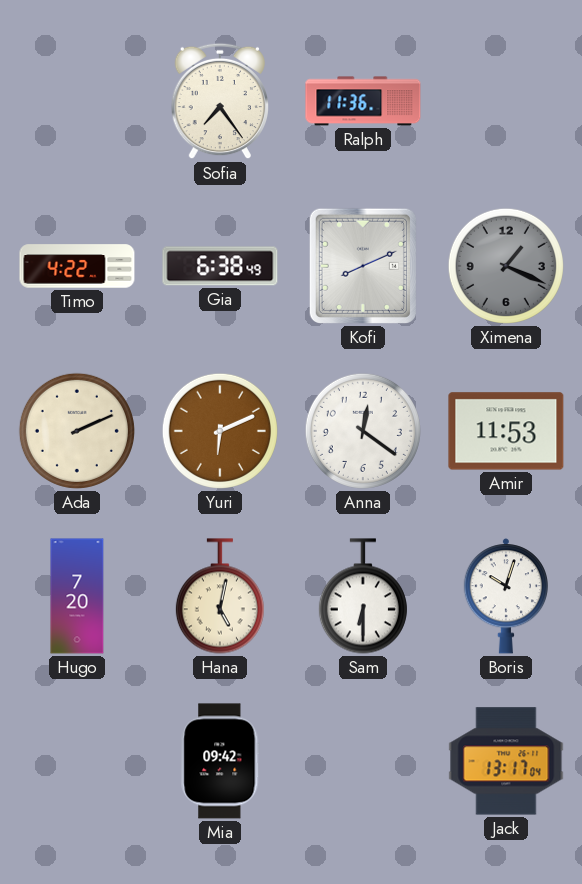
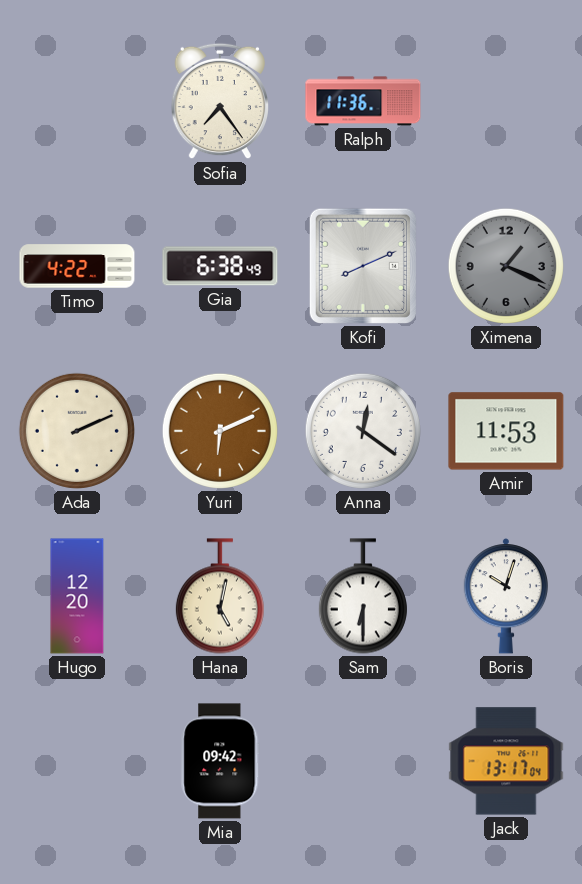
Hugo: 7:20 -> 12:20 (77, 596)
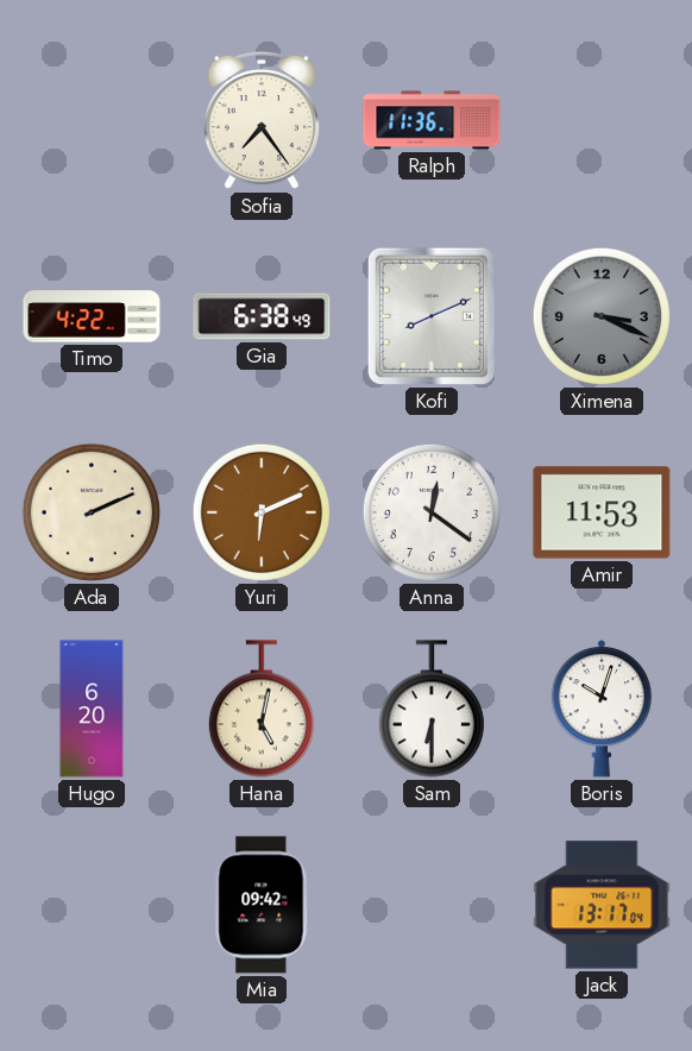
Ximena: 1:19 -> 3:19 (602, 316)
Hugo: 12:20 -> 6:20 (92, 709)
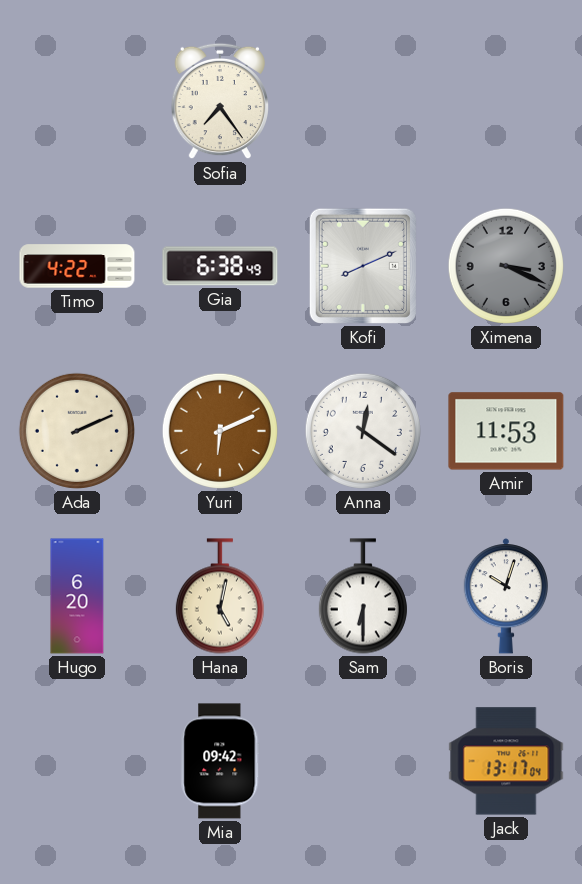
Ralph: 11:36 -> none (432, 120)
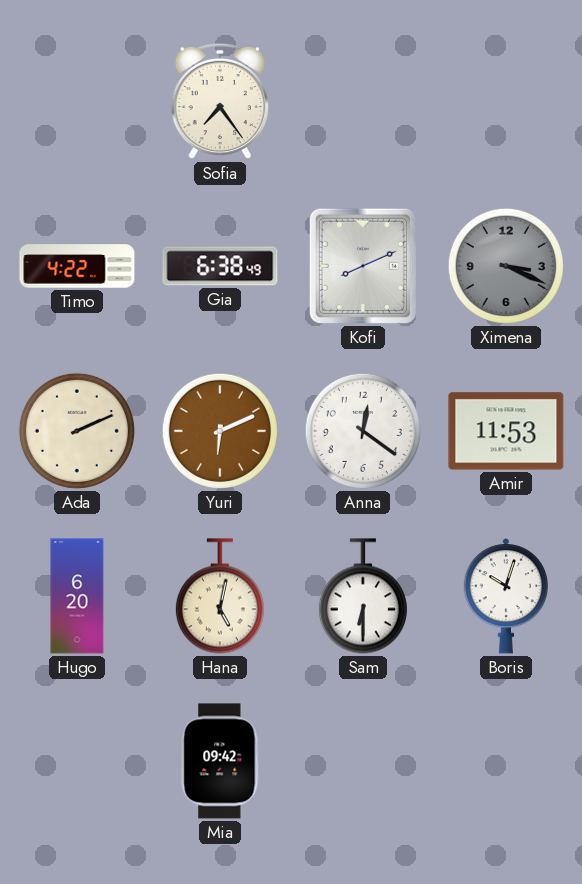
Jack: 13:17 -> none (506, 761)
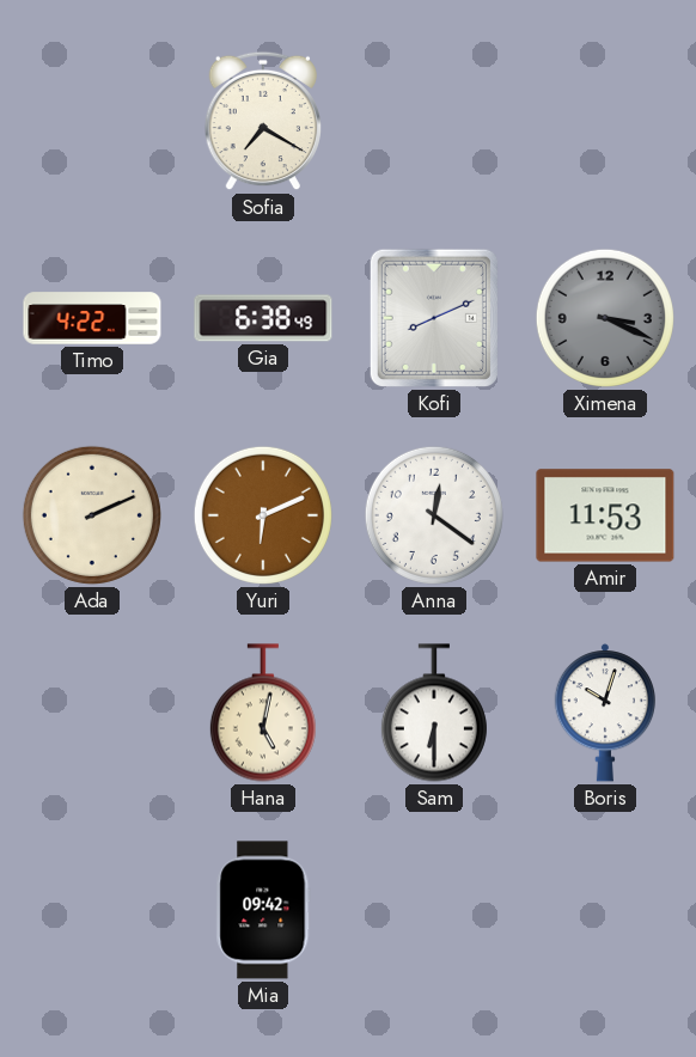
Sofia: 7:24 -> 7:20 (262, 121)
Hugo: 6:20 -> none (77, 596)
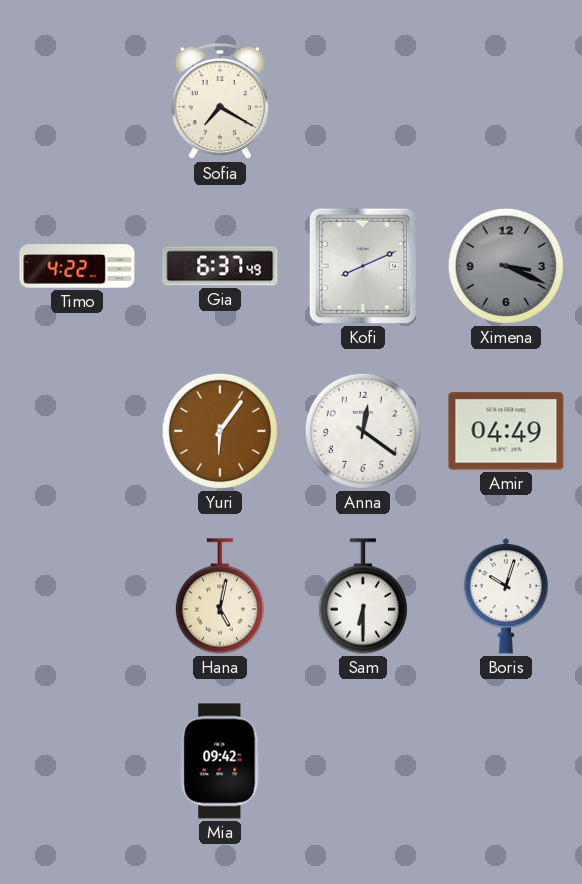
Gia: 6:38 -> 6:37 (220, 266)
Ada: 2:11 -> none (92, 515)
Yuri: 6:11 -> 6:06 (220, 431)
Amir: 11:53 -> 04:49 (506, 431)
